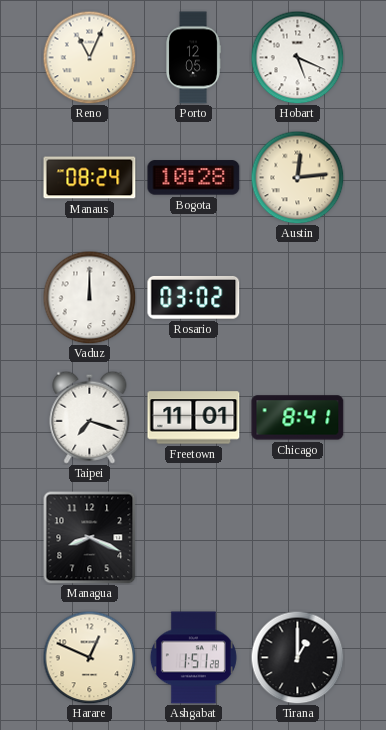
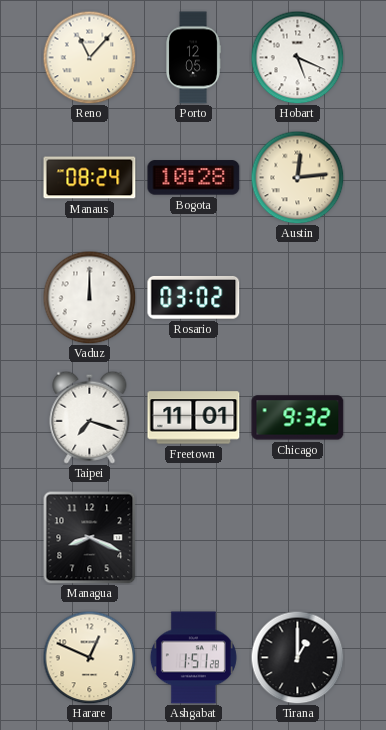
Reno: 11:04 -> 11:07 (89, 57)
Chicago: 8:41 -> 9:32 (298, 418)
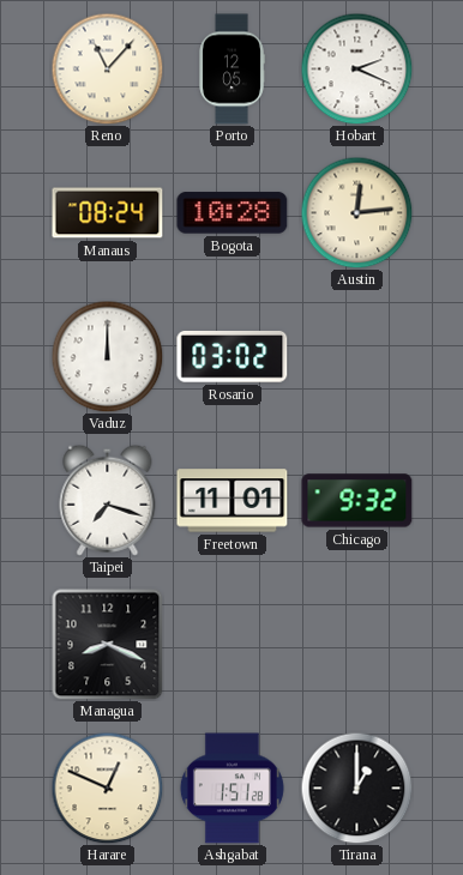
Hobart: 5:19 -> 2:19 (356, 68)
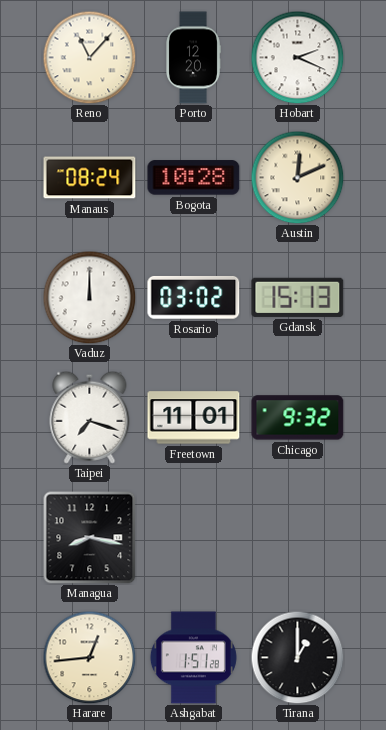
Porto: 12:05 -> 12:20 (193, 58)
Austin: 12:14 -> 12:11 (297, 177)
Gdansk: none -> 15:13 (298, 297)
Managua: 8:19 -> 8:17 (89, 537)
Harare: 12:49 -> 12:44 (89, 657)
